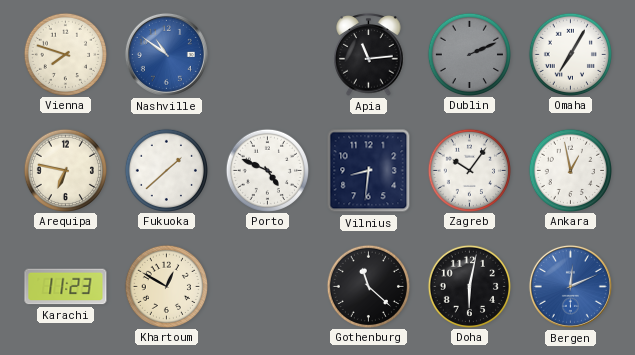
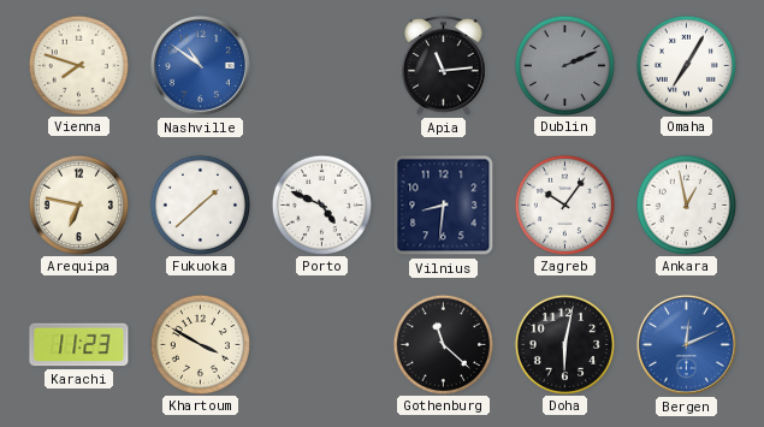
Khartoum: 12:50 -> 3:50 (200, 344)
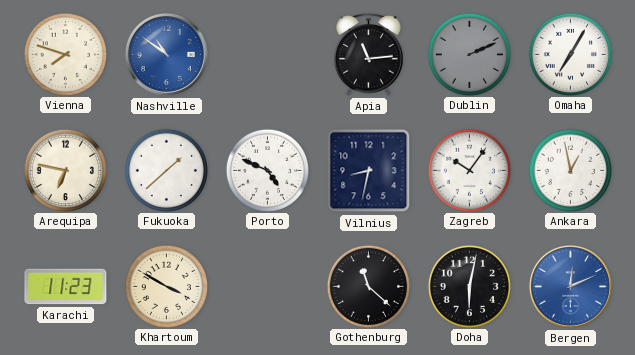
Vilnius: 8:31 -> 8:32 (369, 171)
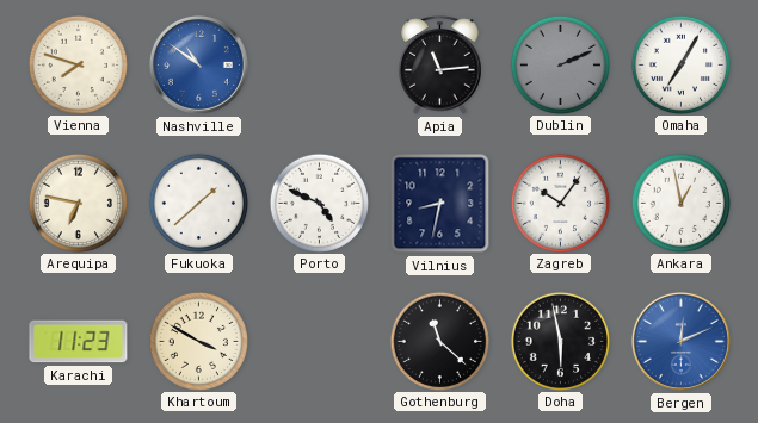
Doha: 6:02 -> 5:58 (560, 341)
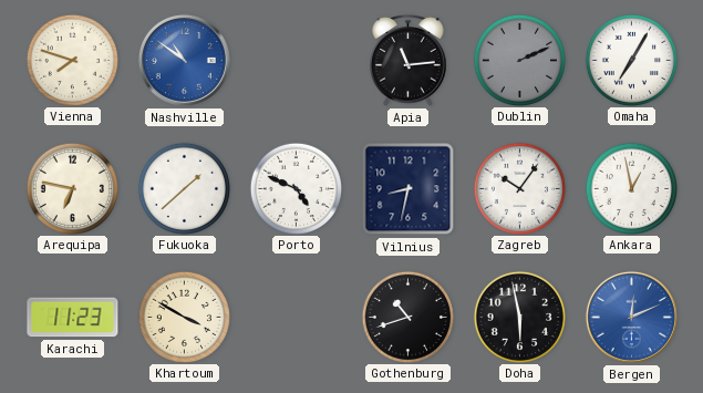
Gothenburg: 11:22 -> 10:42 (407, 317)
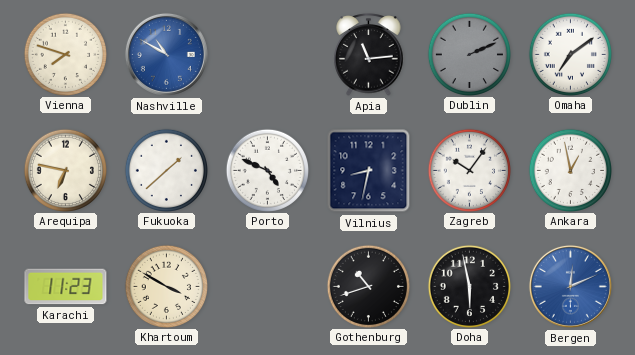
Nashville: 10:51 -> 10:50 (166, 54)
Omaha: 7:05 -> 7:09 (570, 54)
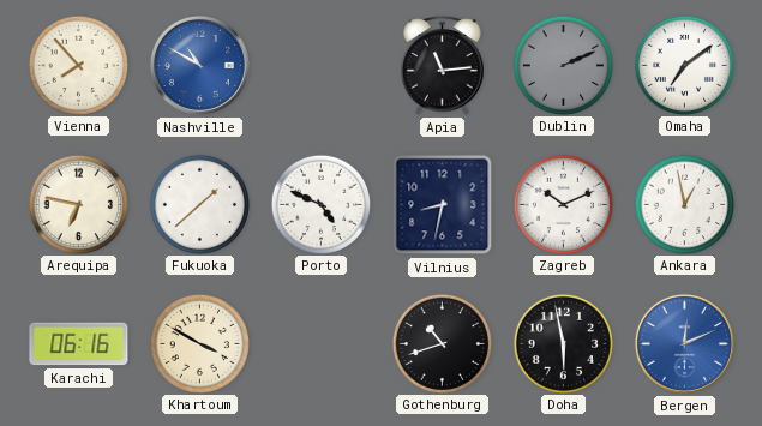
Vienna: 7:48 -> 7:53 (78, 65)
Zagreb: 10:06 -> 10:11 (563, 204)
Karachi: 11:23 -> 06:16 (79, 344)
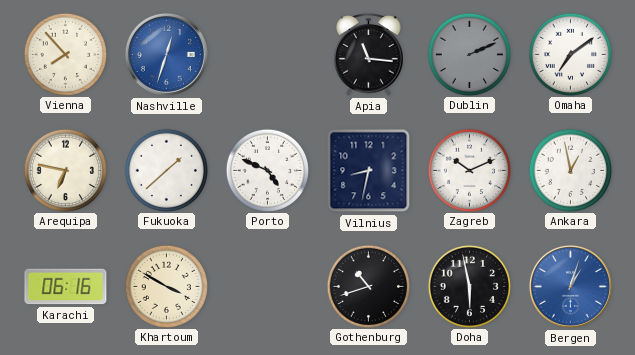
Nashville: 10:50 -> 12:33 (166, 54)
Apia: 11:14 -> 11:16 (369, 55)
Bergen: 12:11 -> 1:03 (570, 286)
